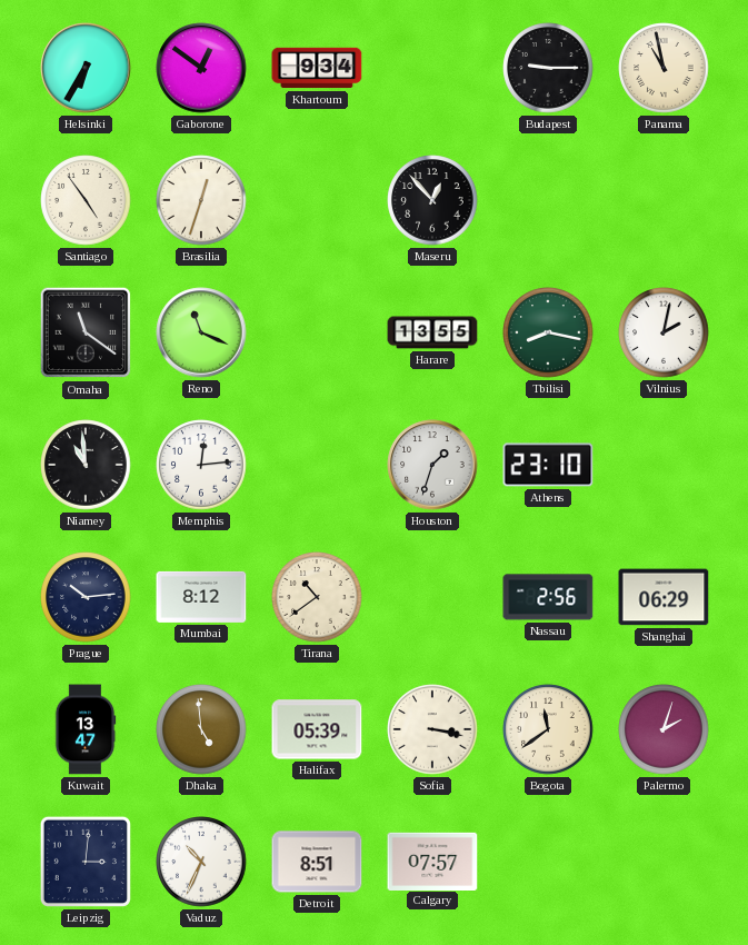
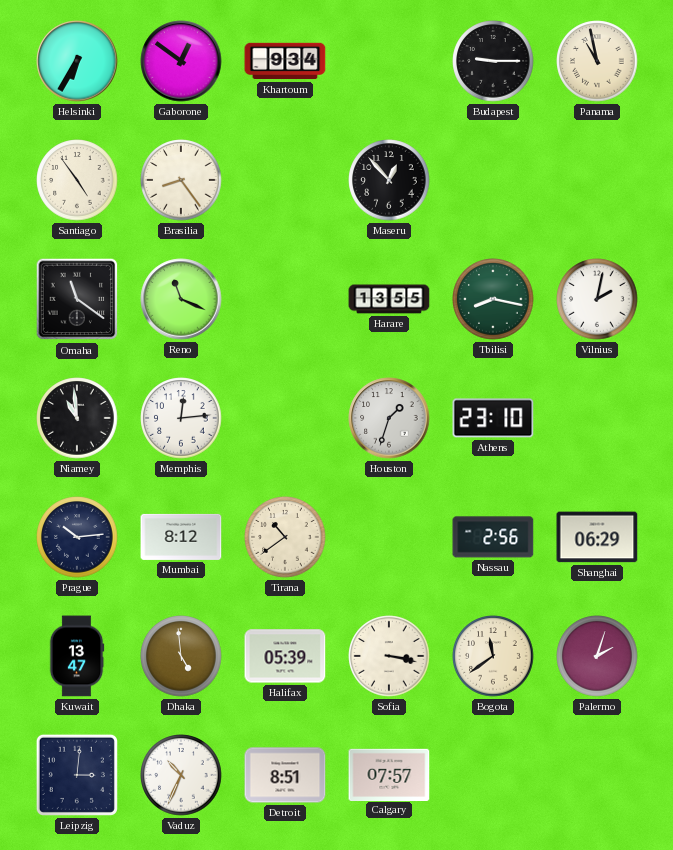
Brasilia: 12:33 -> 8:24 (181, 180)
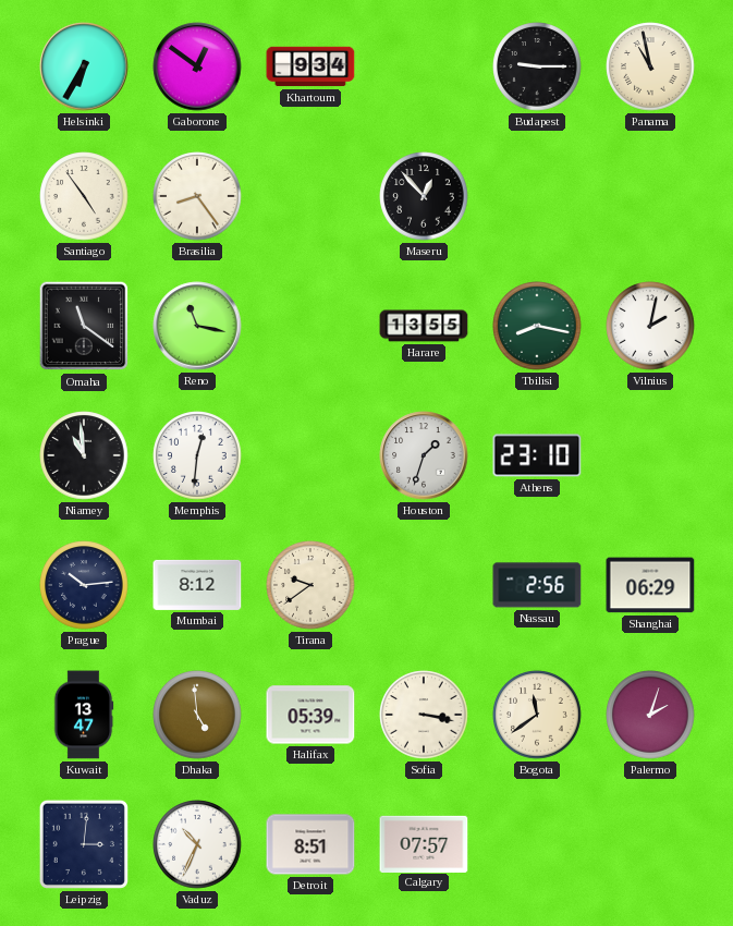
Reno: 11:19 -> 11:17 (197, 326)
Memphis: 12:14 -> 12:31 (197, 455)
Tirana: 10:39 -> 9:39 (310, 585)
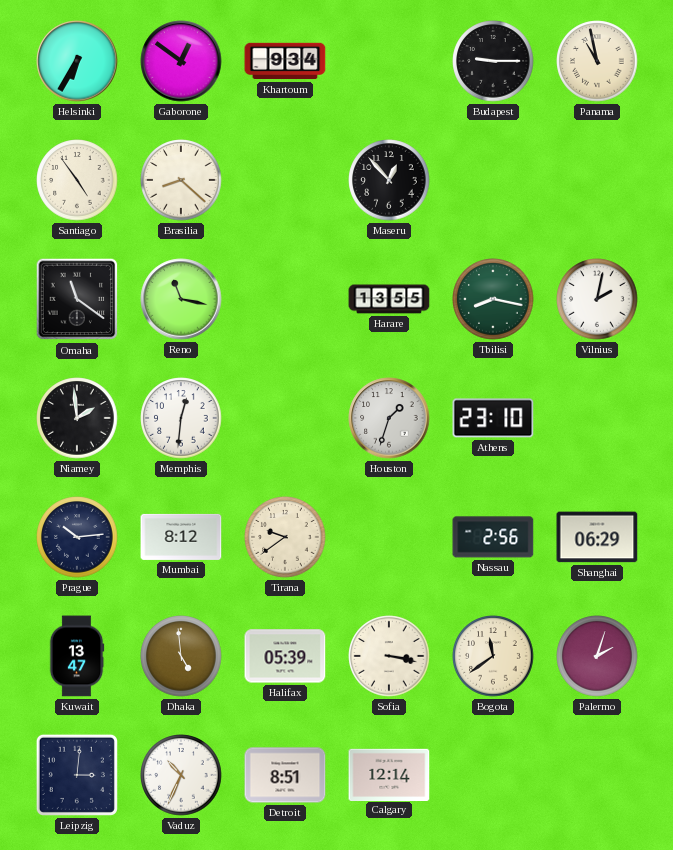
Brasilia: 8:24 -> 8:22 (181, 180)
Niamey: 10:59 -> 1:59 (77, 418)
Calgary: 07:57 -> 12:14 (389, 774)
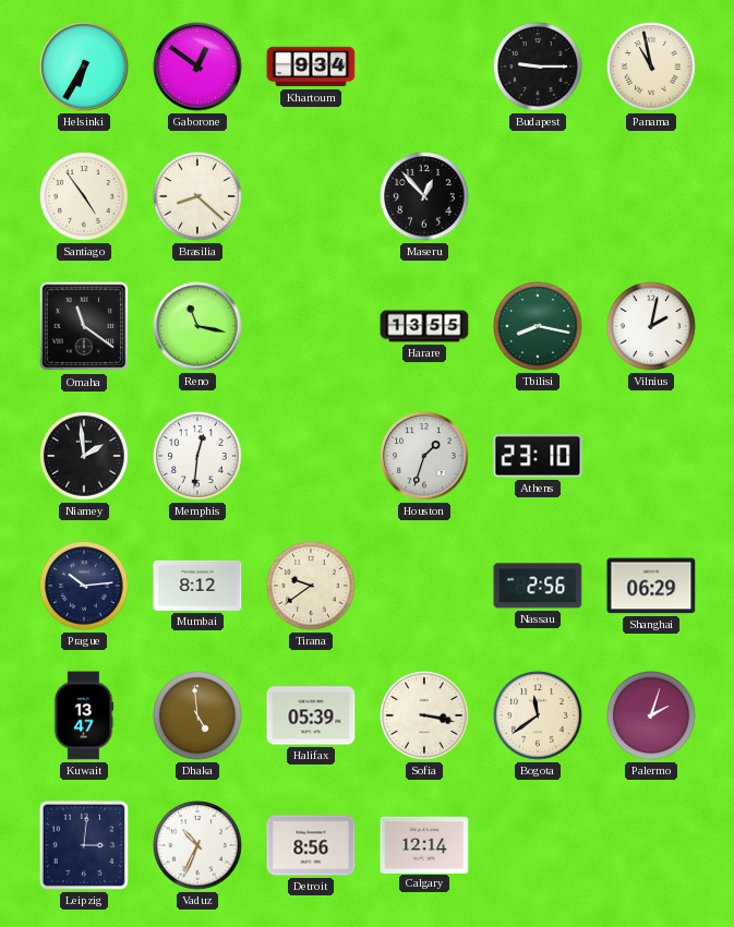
Detroit: 8:51 -> 8:56 (311, 845)
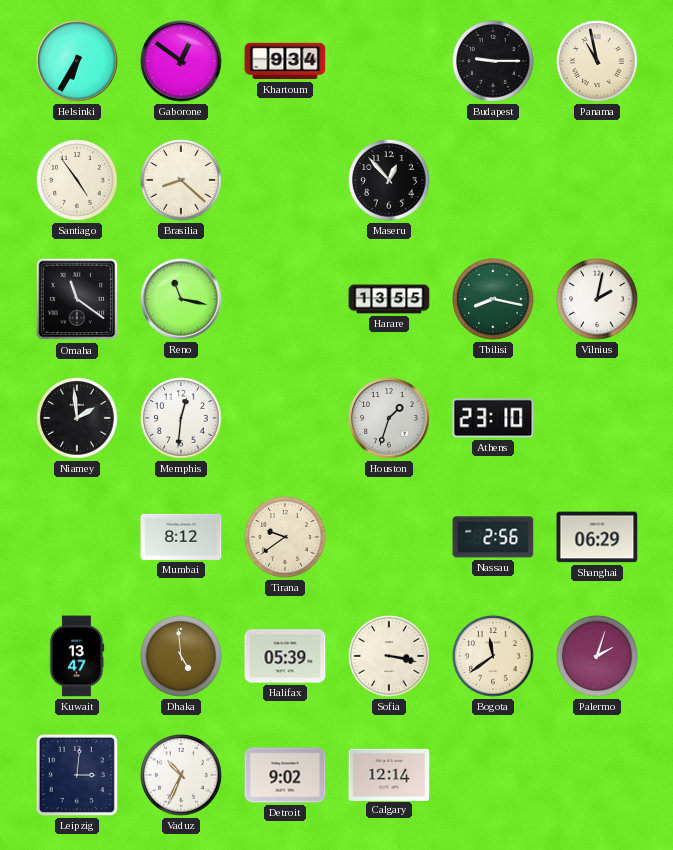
Prague: 10:14 -> none (84, 586)
Detroit: 8:56 -> 9:02 (285, 775)
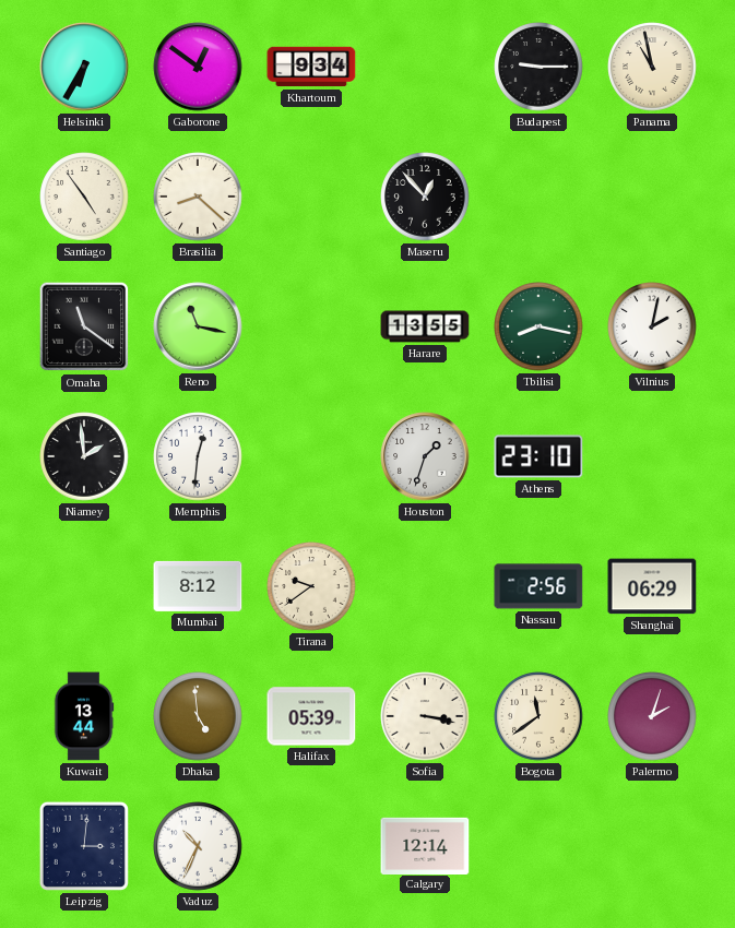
Kuwait: 13:47 -> 13:44 (84, 716)
Detroit: 9:02 -> none (285, 775)
